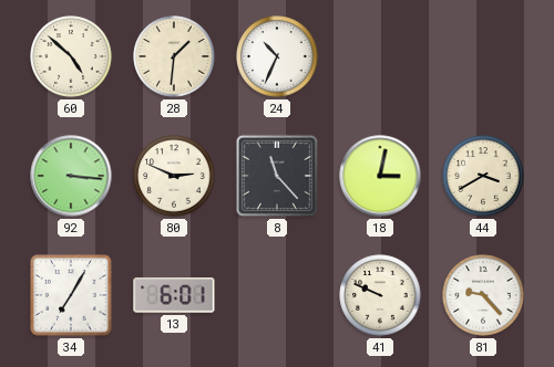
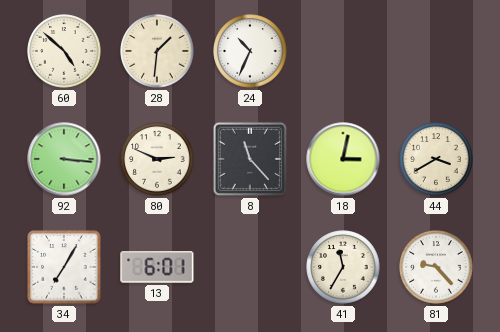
41: 9:49 -> 11:35 (343, 267)
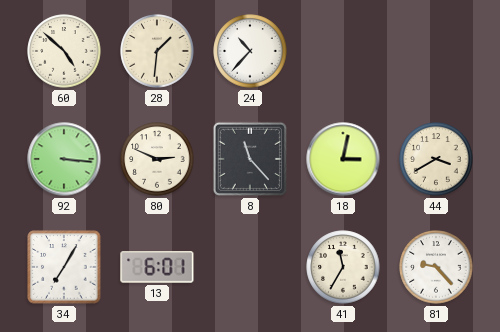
24: 10:34 -> 10:37 (250, 51)
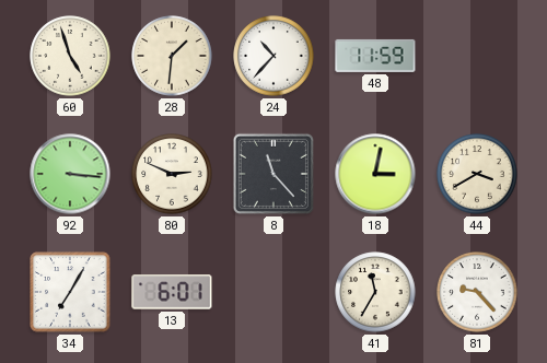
60: 4:52 -> 4:57 (70, 56)
48: none -> 11:59 (375, 56)
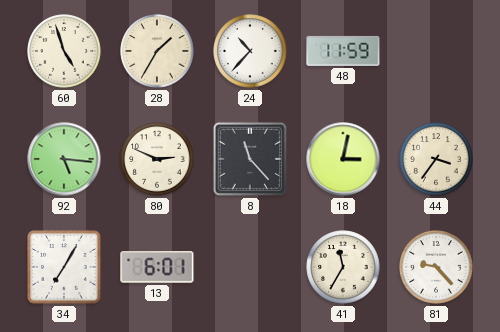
28: 1:31 -> 1:35 (157, 51)
92: 3:16 -> 5:16 (64, 159)
44: 3:40 -> 3:36 (436, 159)
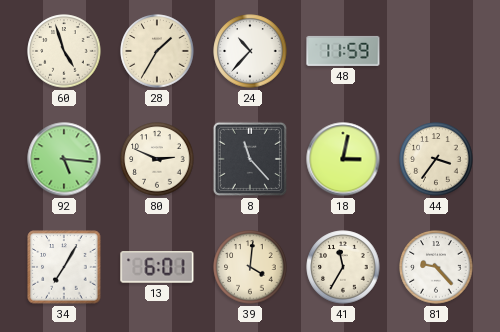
39: none -> 4:01 (250, 267)
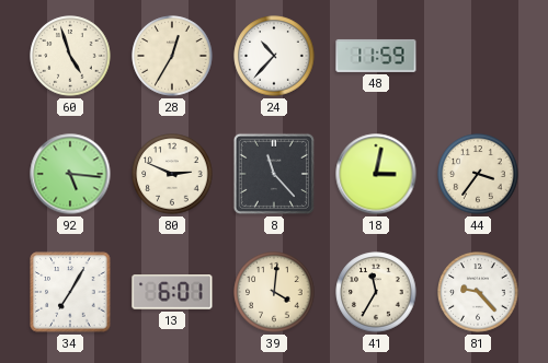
28: 1:35 -> 12:35 (172, 56)
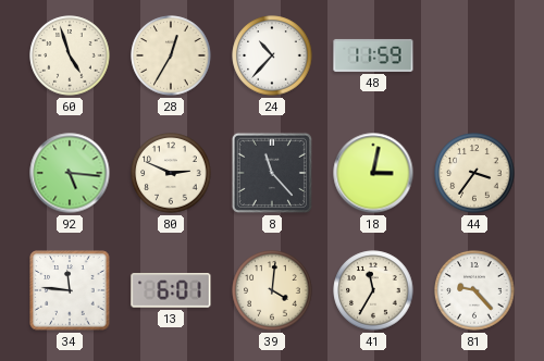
34: 7:05 -> 11:46 (70, 290)
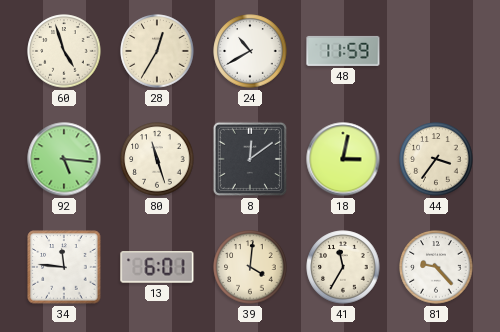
24: 10:37 -> 10:40 (250, 51)
80: 2:49 -> 11:27 (157, 159)
8: 11:23 -> 12:09 (250, 159)
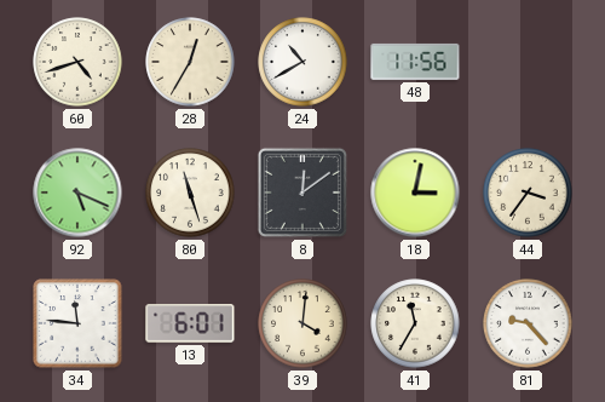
60: 4:57 -> 4:42 (77, 62)
48: 11:59 -> 11:56 (415, 62)
92: 5:16 -> 5:19 (77, 193)
